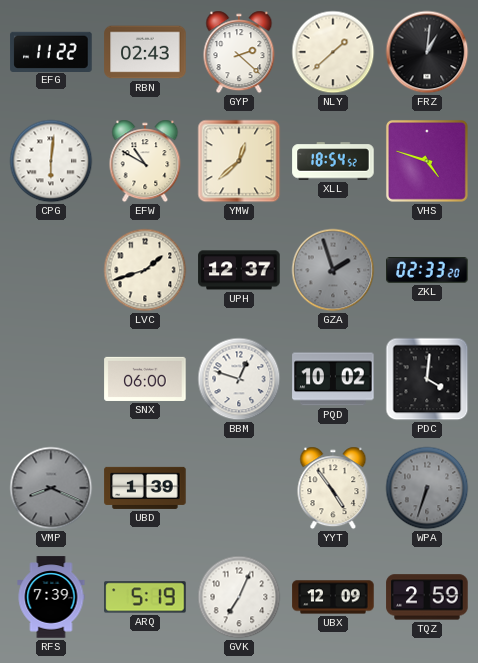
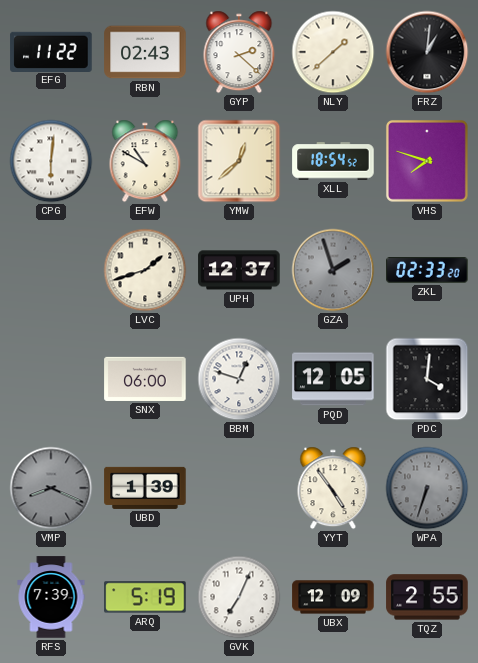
VHS: 4:48 -> 7:48 (427, 161)
PQD: 10:02 -> 12:05 (333, 379)
TQZ: 2:59 -> 2:55 (427, 597)
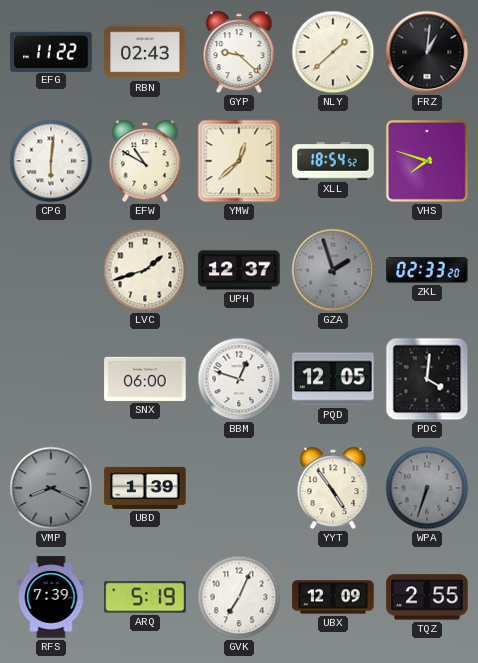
GYP: 2:22 -> 9:22 (239, 52)
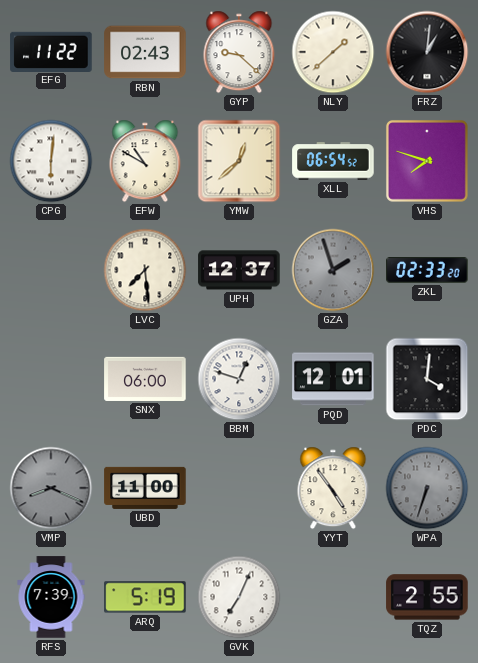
XLL: 18:54 -> 06:54 (333, 161)
LVC: 1:42 -> 7:29 (145, 270)
PQD: 12:05 -> 12:01 (333, 379)
UBD: 1:39 -> 11:00 (145, 488)
UBX: 12:09 -> none (333, 597)
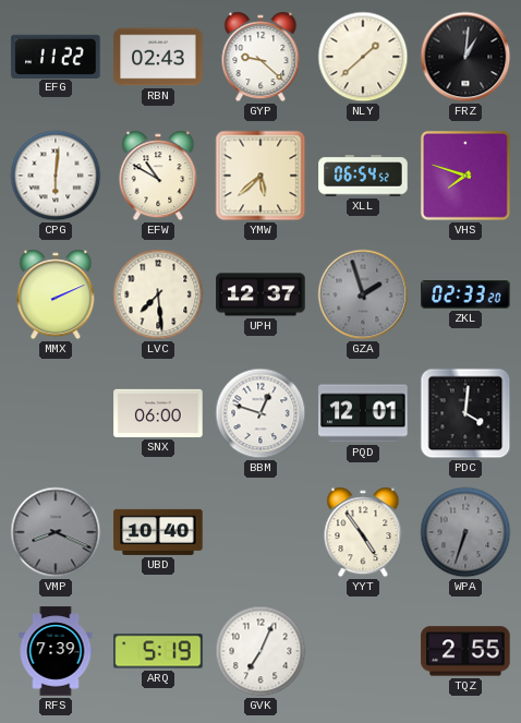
YMW: 12:38 -> 5:38 (260, 176)
MMX: none -> 2:11 (56, 294)
UBD: 11:00 -> 10:40 (158, 532)
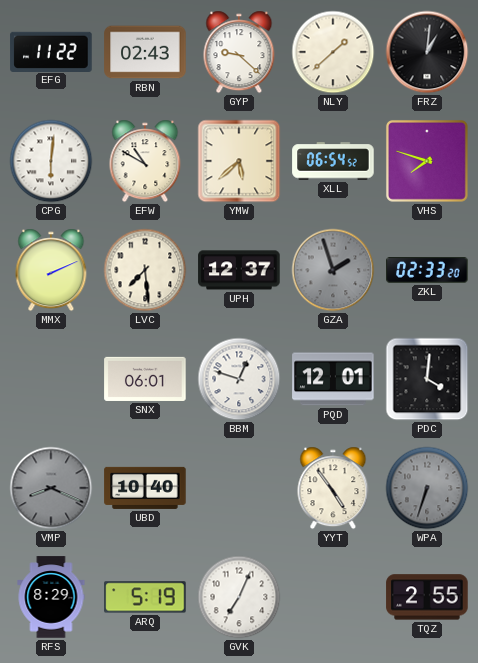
SNX: 06:00 -> 06:01 (145, 379)
RFS: 7:39 -> 8:29 (51, 597)
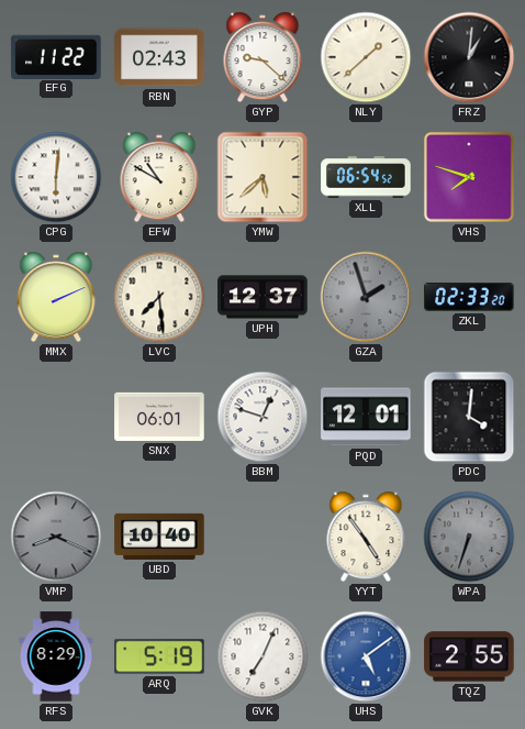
UHS: none -> 5:09 (366, 656)
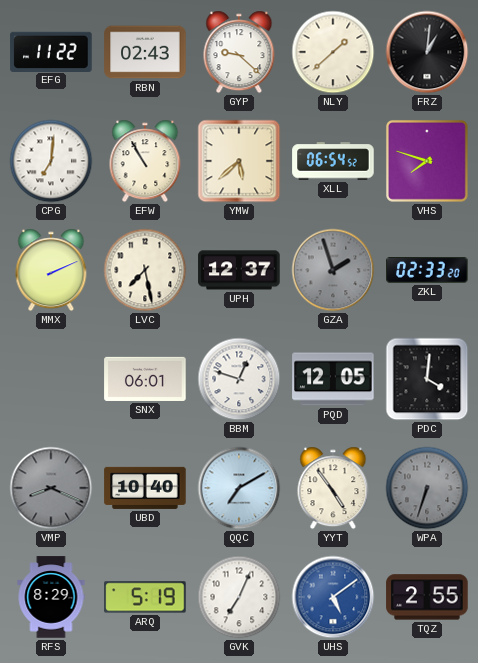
CPG: 6:01 -> 7:01 (51, 161)
EFW: 10:50 -> 10:55 (145, 161)
LVC: 7:29 -> 7:28 (145, 270)
PQD: 12:01 -> 12:05 (333, 379)
QQC: none -> 7:10 (239, 488)
